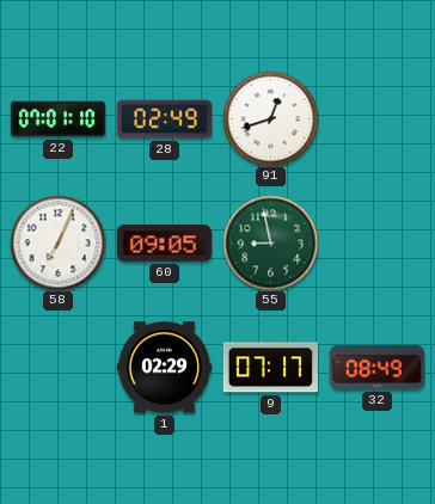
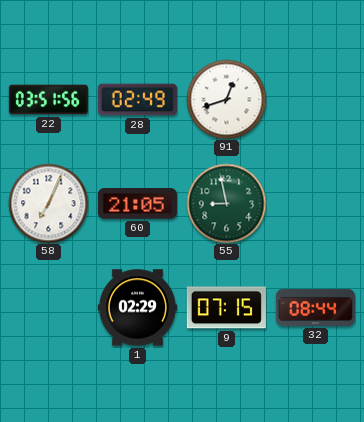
22: 07:01 -> 03:51 (48, 100)
60: 09:05 -> 21:05 (137, 204)
9: 07:17 -> 07:15 (226, 308)
32: 08:49 -> 08:44 (315, 307)
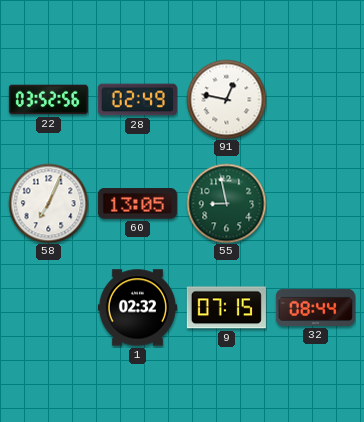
22: 03:51 -> 03:52 (48, 100)
91: 12:42 -> 12:47 (226, 99)
60: 21:05 -> 13:05 (137, 204)
1: 02:29 -> 02:32 (137, 308)
